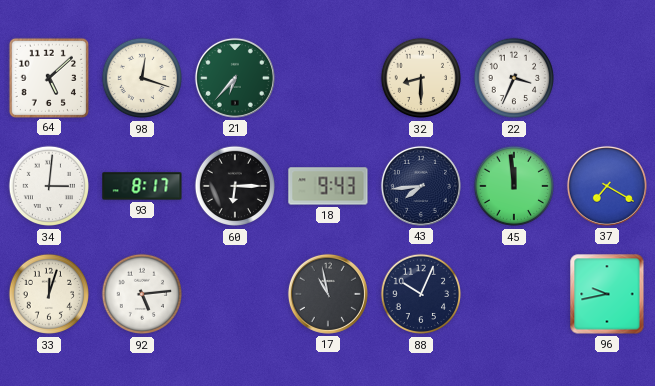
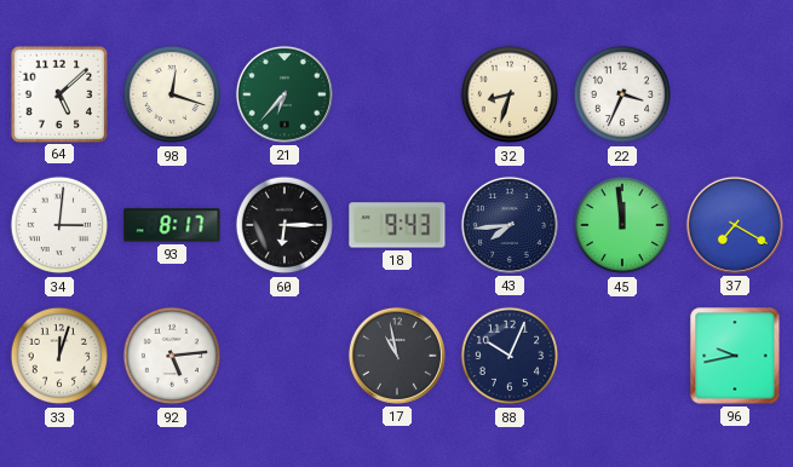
32: 8:30 -> 8:33 (510, 94)
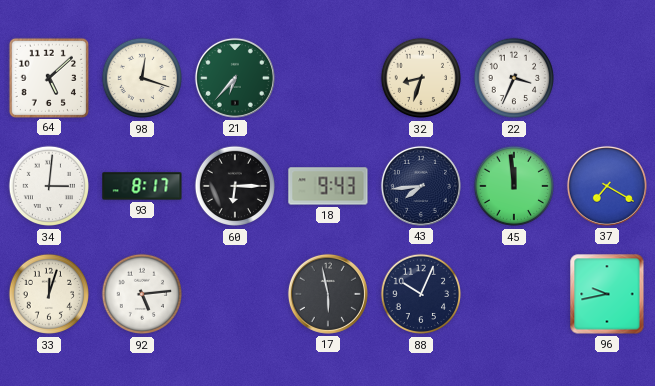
17: 10:58 -> 5:58 (328, 294)
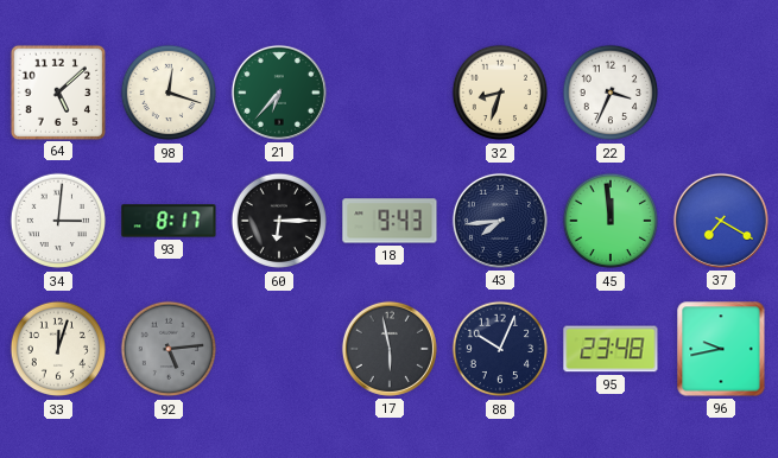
92 dial: white -> grey (169, 349)
95: none -> 23:48 (611, 349)
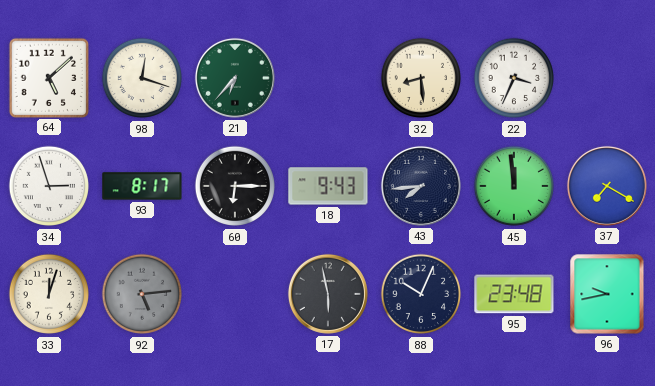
32: 8:33 -> 8:29 (421, 78)
34: 3:01 -> 2:57 (49, 186)
